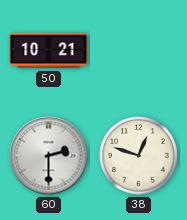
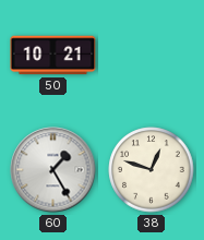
60: 2:30 -> 1:25 (53, 170)
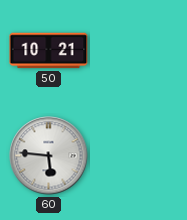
60: 1:25 -> 5:46 (49, 156)
38: 12:48 -> none (152, 170)
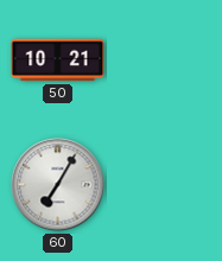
60: 5:46 -> 7:05 (58, 185)
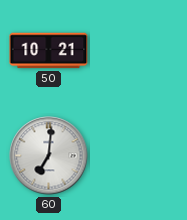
60: 7:05 -> 7:01 (49, 156)
